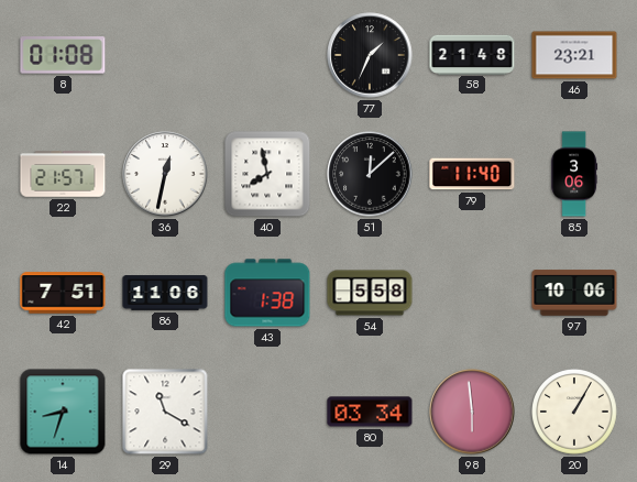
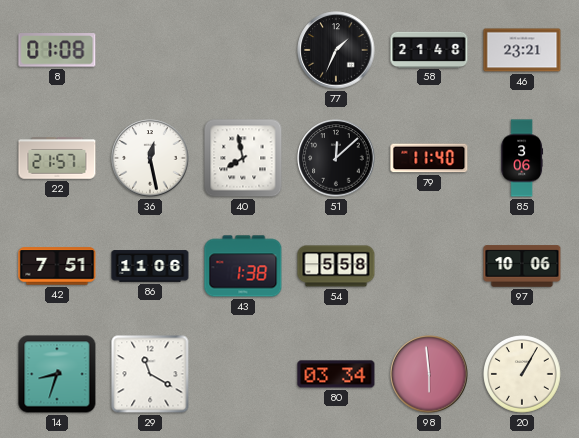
36: 12:32 -> 12:28 (150, 158)
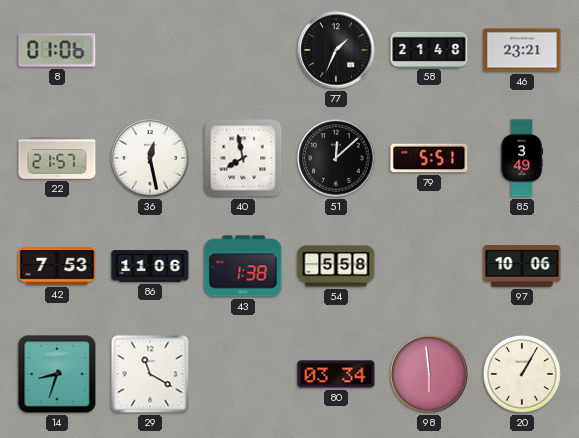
8: 01:08 -> 01:06 (57, 50)
79: 11:40 -> 5:51 (429, 158)
85: 3:06 -> 3:49 (522, 158)
42: 7:51 -> 7:53 (57, 266)
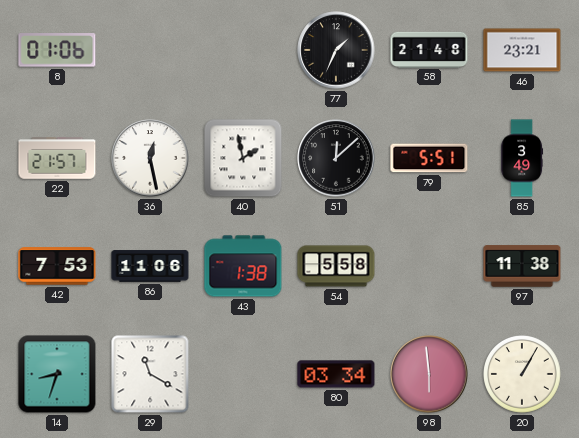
40: 7:58 -> 1:58 (243, 158)
97: 10:06 -> 11:38 (522, 266)
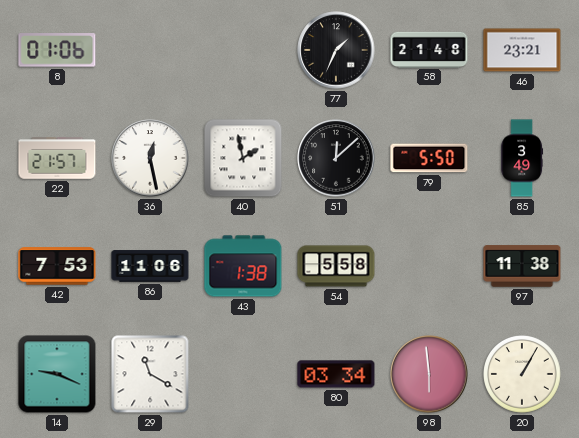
79: 5:51 -> 5:50 (429, 158)
14: 8:33 -> 9:19 (57, 374)
